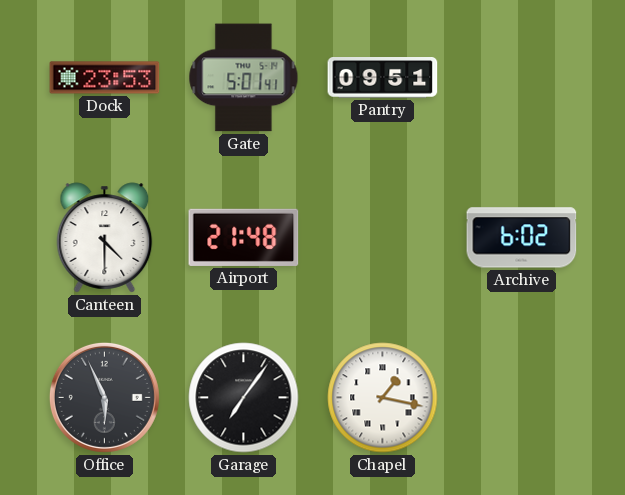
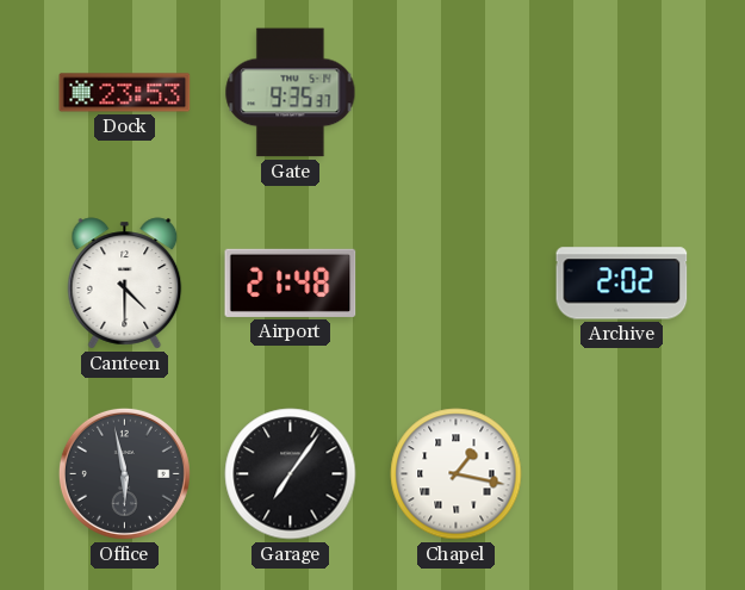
Gate: 5:01 -> 9:35 (291, 93)
Pantry: 09:51 -> none (383, 78)
Archive: 6:02 -> 2:02 (622, 284)
Office: 5:56 -> 5:58 (124, 473)
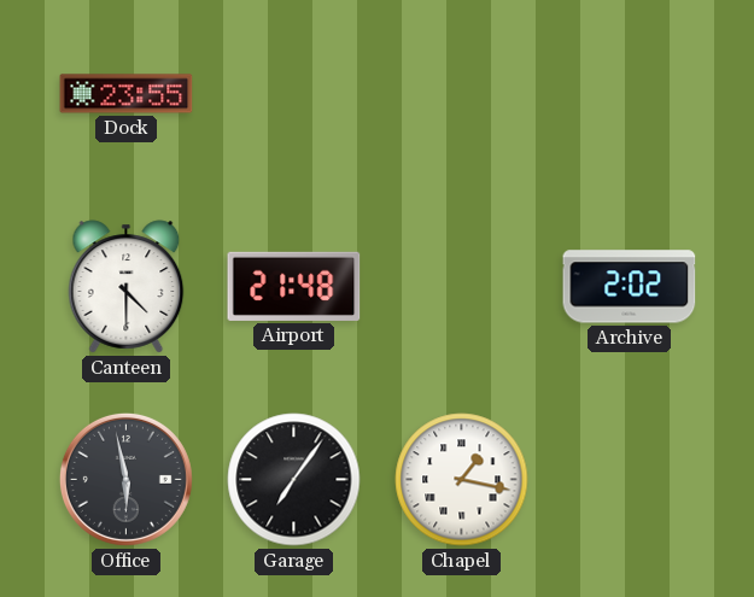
Dock: 23:53 -> 23:55 (127, 94)
Gate: 9:35 -> none (291, 93)
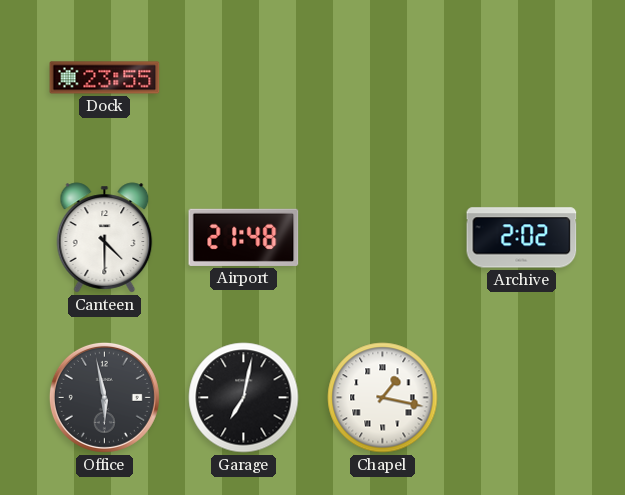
Garage: 7:06 -> 7:02 (244, 398)
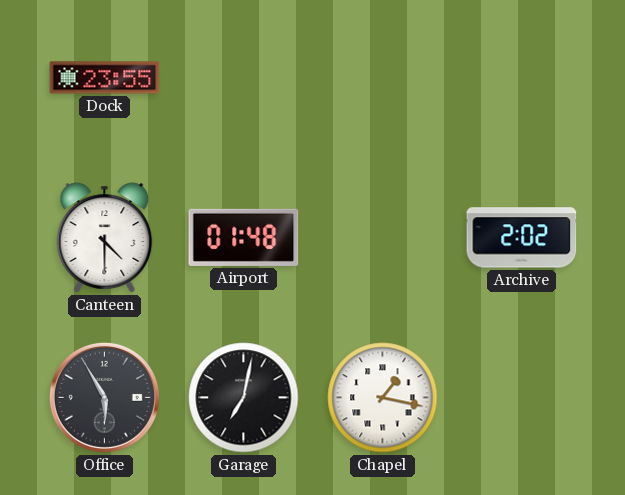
Airport: 21:48 -> 01:48 (244, 237)
Office: 5:58 -> 5:55 (104, 397)
